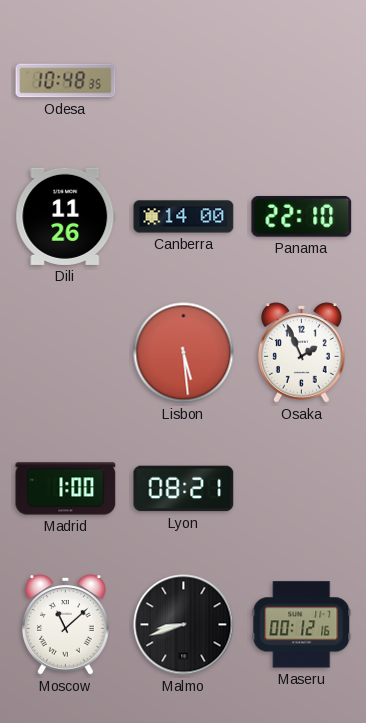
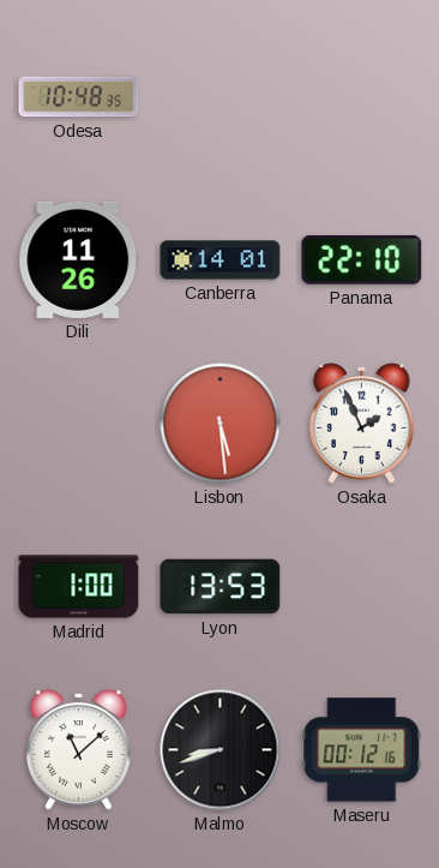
Canberra: 14:00 -> 14:01 (221, 261)
Lyon: 08:21 -> 13:53 (221, 587)
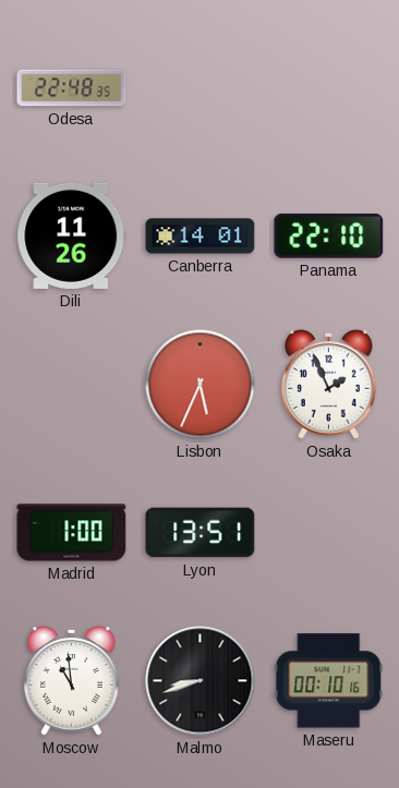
Odesa: 10:48 -> 22:48 (72, 88)
Lisbon: 5:29 -> 5:34 (201, 385)
Lyon: 13:53 -> 13:51 (201, 533)
Moscow: 11:08 -> 10:59 (72, 681)
Maseru: 00:12 -> 00:10 (329, 681)
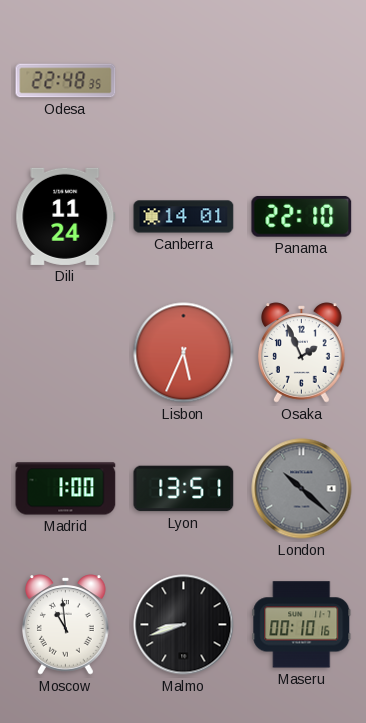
Dili: 11:26 -> 11:24 (66, 216)
London: none -> 10:22 (302, 489)
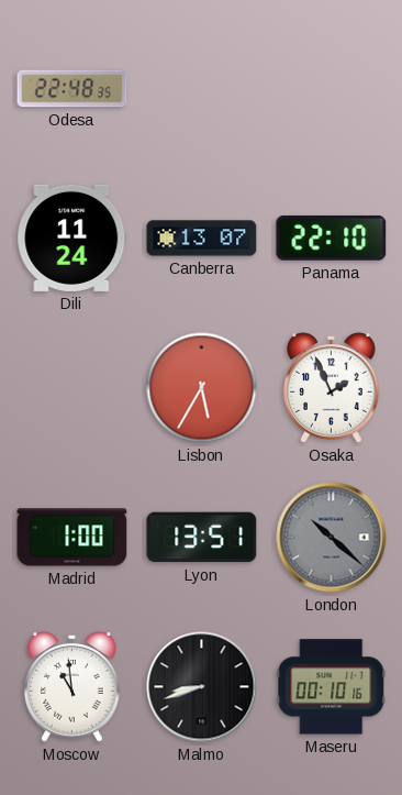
Canberra: 14:01 -> 13:07 (202, 239)
Lisbon: 5:34 -> 5:35 (202, 388)
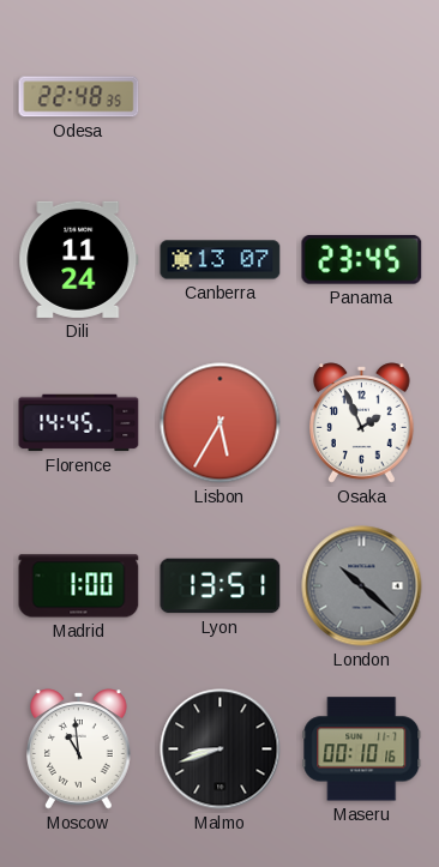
Panama: 22:10 -> 23:45 (362, 260)
Florence: none -> 14:45 (79, 423)
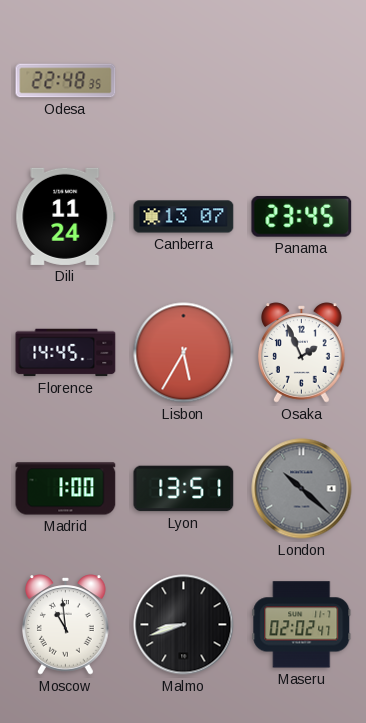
Maseru: 00:10 -> 02:02 (302, 625)
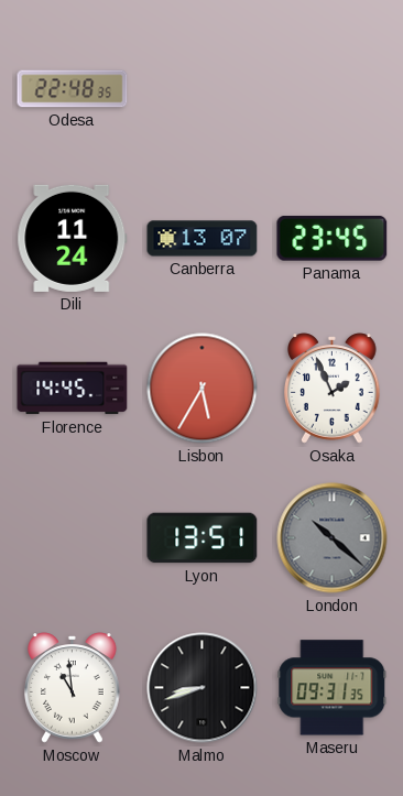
Madrid: 1:00 -> none (66, 489)
Maseru: 02:02 -> 09:31 (333, 688)
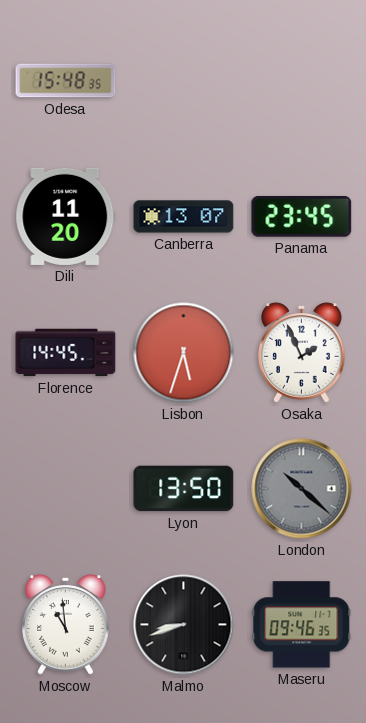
Odesa: 22:48 -> 15:48 (66, 81)
Dili: 11:24 -> 11:20 (66, 216)
Lisbon: 5:35 -> 5:33 (184, 353)
Lyon: 13:51 -> 13:50 (184, 489)
Maseru: 09:31 -> 09:46 (302, 625)
